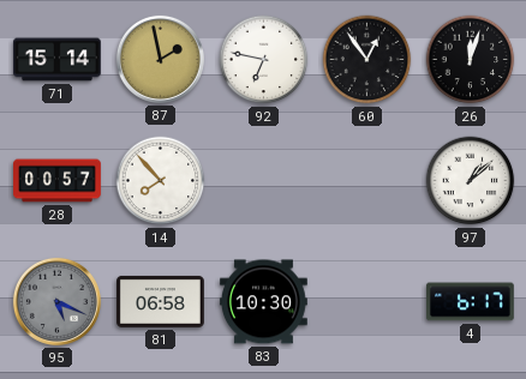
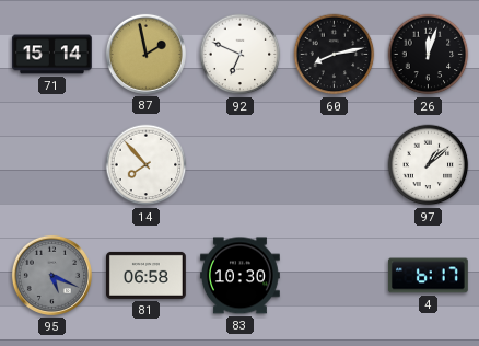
92: 6:47 -> 6:49 (241, 55)
60: 12:54 -> 8:13 (335, 55)
28: 00:57 -> none (58, 181)
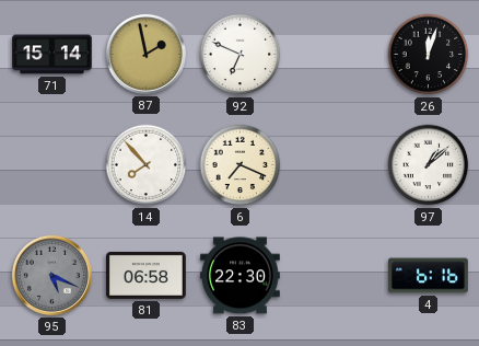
60: 8:13 -> none (335, 55)
6: none -> 7:19 (241, 165)
83: 10:30 -> 22:30 (240, 276)
4: 6:17 -> 6:16 (428, 276)
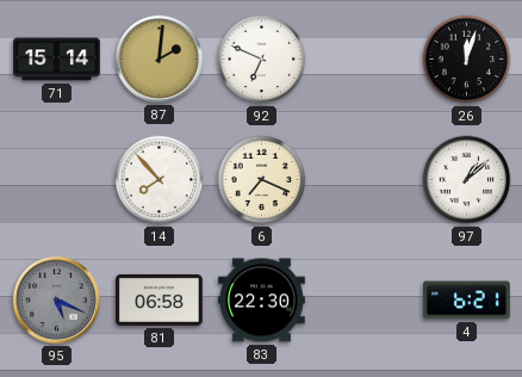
87: 1:58 -> 2:01 (159, 58)
4: 6:16 -> 6:21 (466, 301)
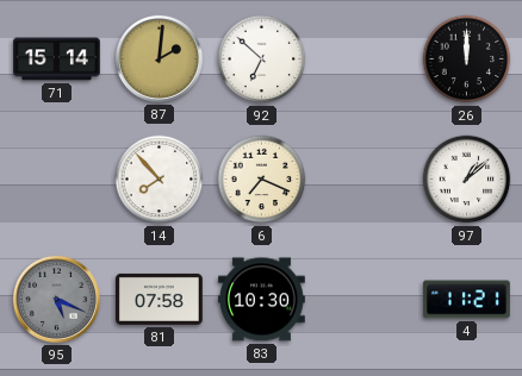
92: 6:49 -> 6:52 (262, 59)
26: 12:03 -> 12:00 (467, 59)
81: 06:58 -> 07:58 (160, 299)
83: 22:30 -> 10:30 (261, 300)
4: 6:21 -> 11:21 (466, 300)
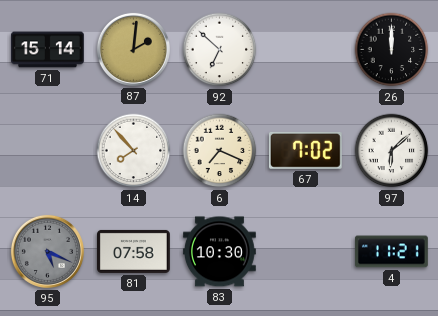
67: none -> 7:02 (305, 150)
97: 1:08 -> 6:08 (392, 151)
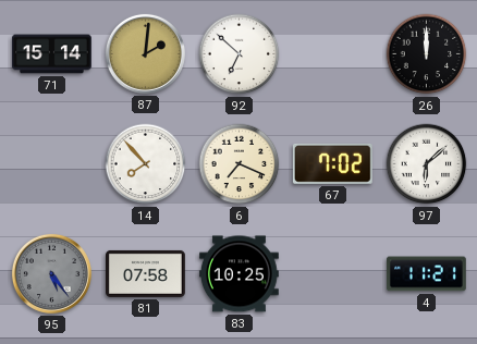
95: 5:19 -> 5:24 (51, 273)
83: 10:30 -> 10:25 (238, 274)
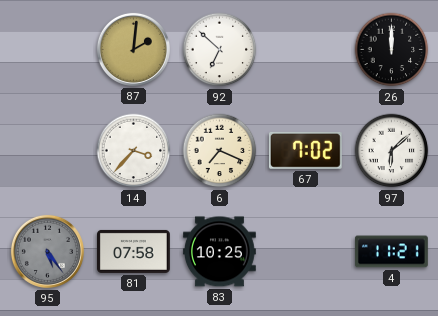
71: 15:14 -> none (52, 54)
14: 7:53 -> 3:37 (134, 151)
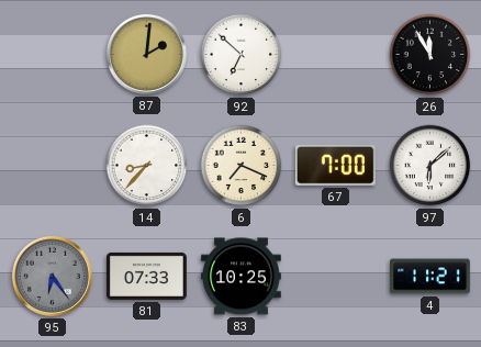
26: 12:00 -> 11:55 (430, 55)
14: 3:37 -> 8:37 (147, 166)
67: 7:02 -> 7:00 (335, 165)
95: 5:24 -> 6:24 (52, 276)
81: 07:58 -> 07:33 (147, 276)
